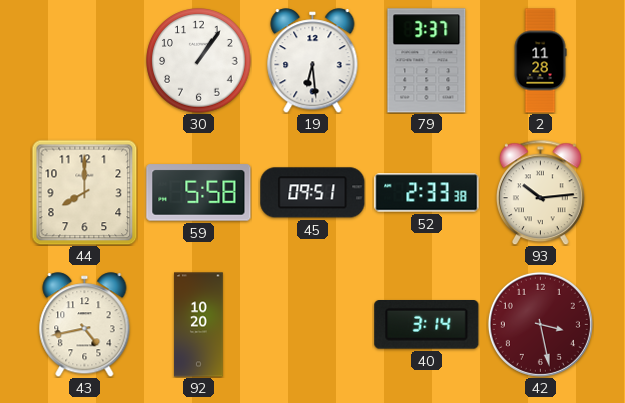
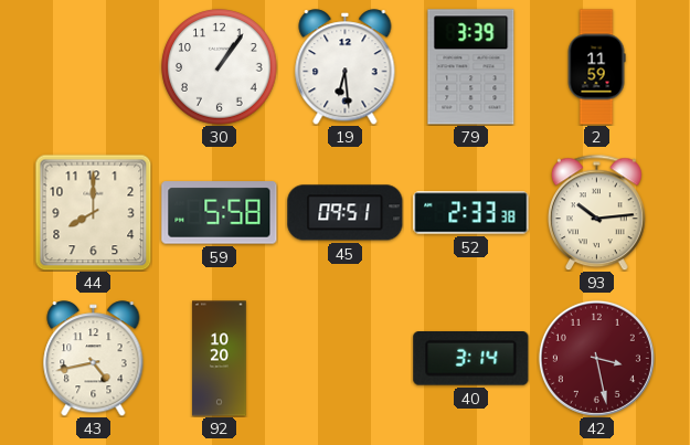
79: 3:37 -> 3:39 (471, 67)
2: 11:28 -> 11:59 (596, 67)
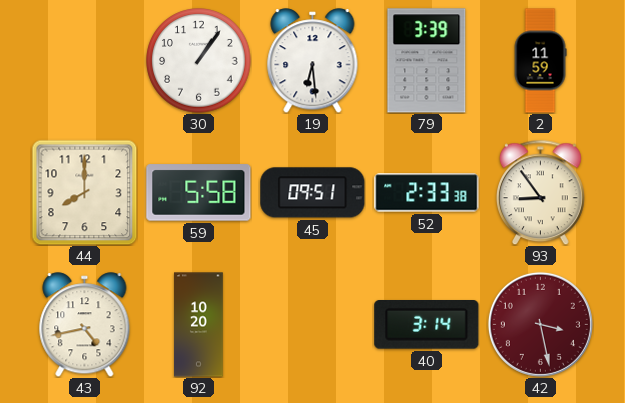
93: 10:14 -> 8:54 (540, 192)
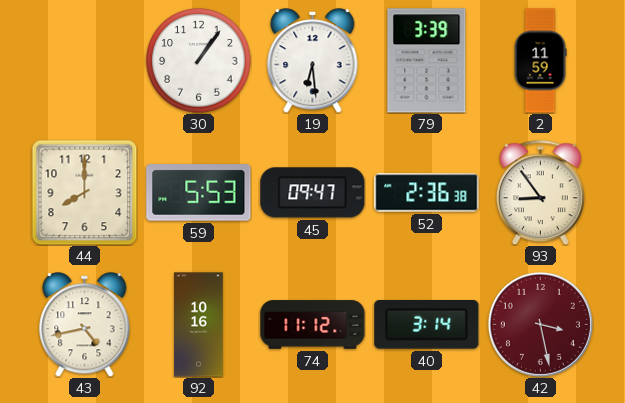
59: 5:58 -> 5:53 (199, 193)
45: 09:51 -> 09:47 (313, 193)
52: 2:33 -> 2:36 (427, 193)
92: 10:20 -> 10:16 (199, 325)
74: none -> 11:12 (313, 325)
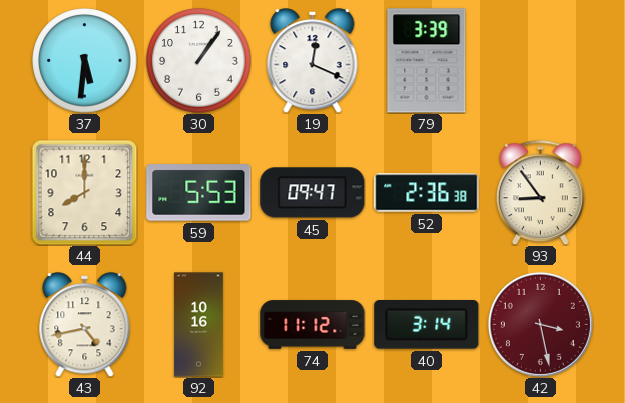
37: none -> 5:31 (85, 61)
19: 6:29 -> 12:19 (313, 61)
2: 11:59 -> none (540, 61)
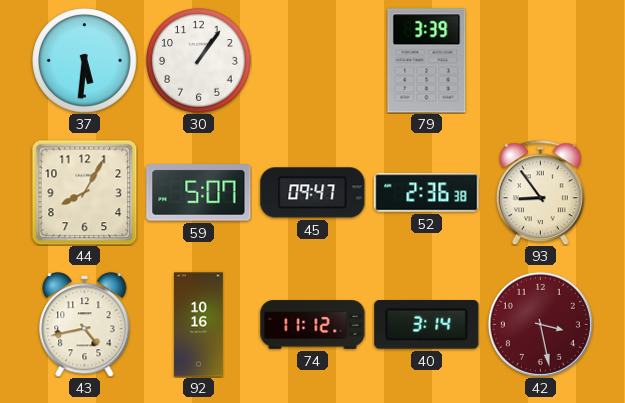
19: 12:19 -> none (313, 61)
44: 8:00 -> 8:05 (84, 192)
59: 5:53 -> 5:07 (199, 193)
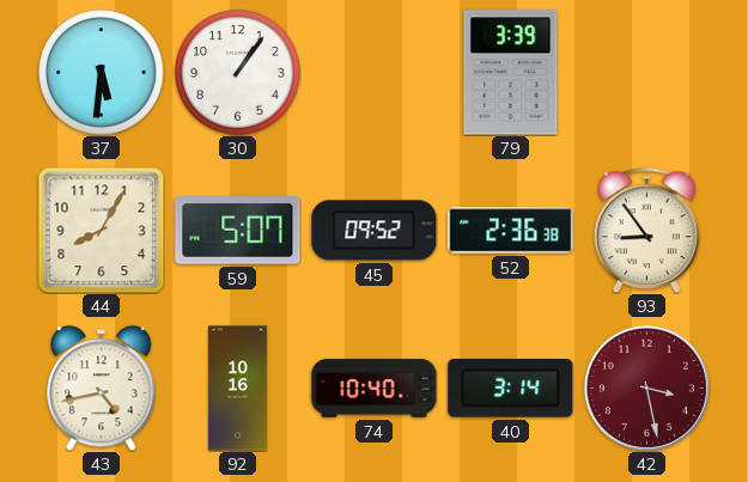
45: 09:47 -> 09:52 (375, 231)
74: 11:12 -> 10:40 (375, 389)
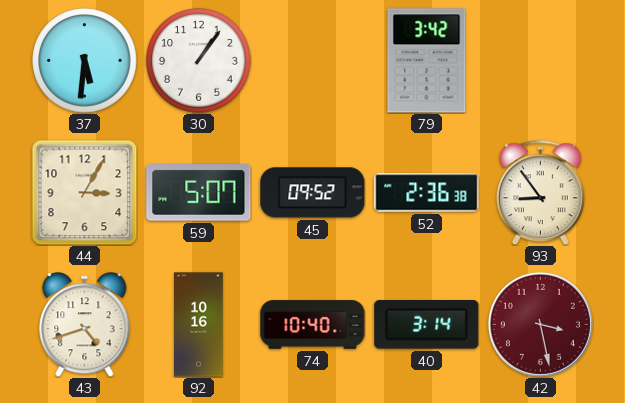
79: 3:39 -> 3:42 (427, 61)
44: 8:05 -> 3:05 (84, 192)
43: 4:43 -> 4:42 (85, 325)
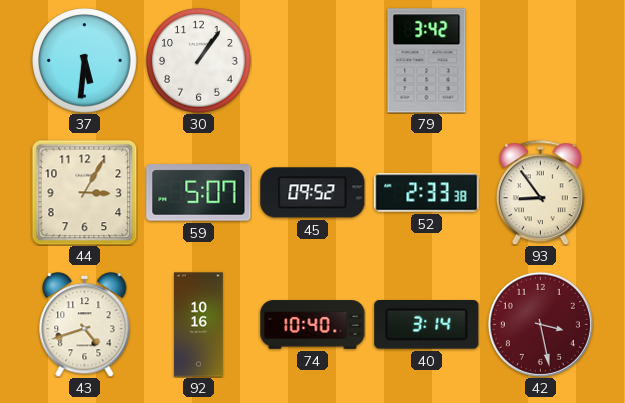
52: 2:36 -> 2:33 (427, 193)
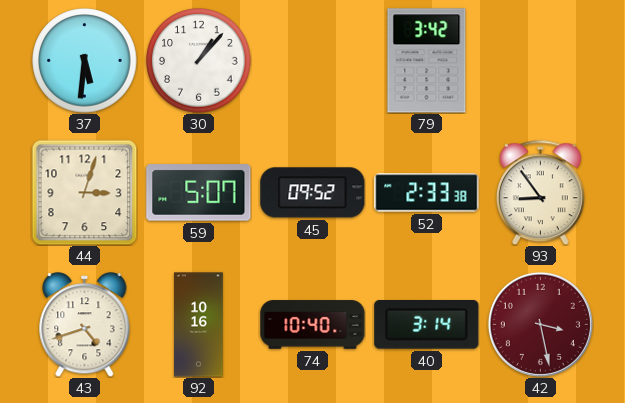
30: 1:06 -> 1:07 (199, 61)
44: 3:05 -> 3:03 (84, 192)
